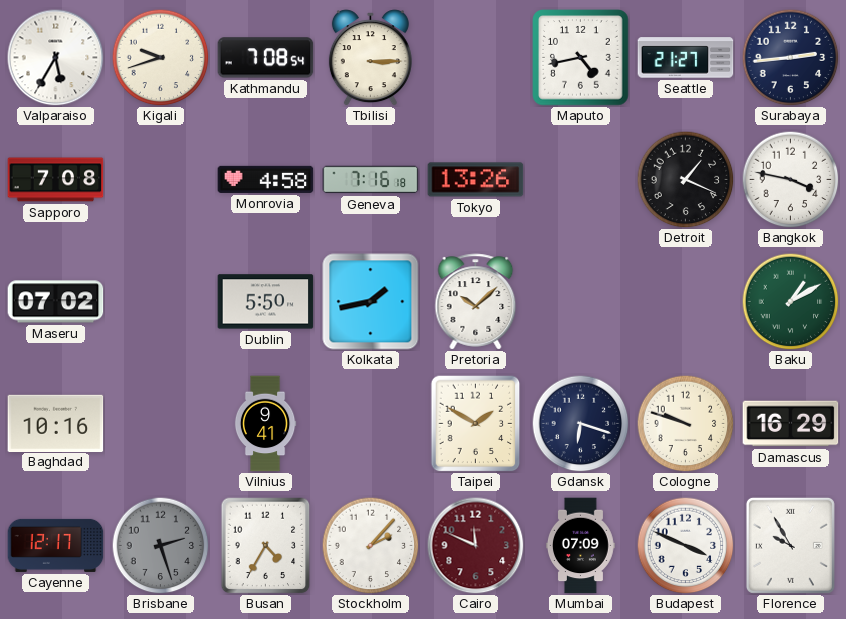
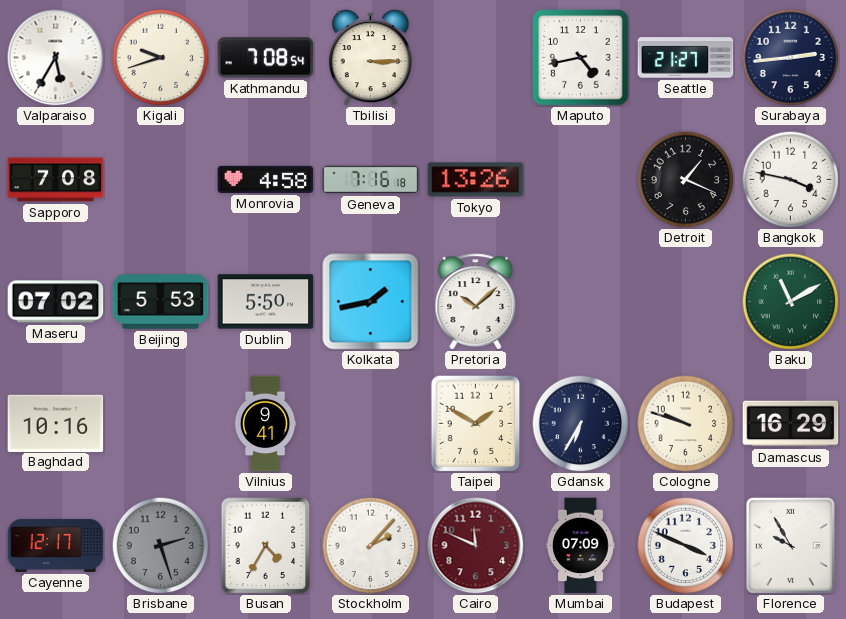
Beijing: none -> 5:53 (161, 302)
Baku: 1:10 -> 11:10 (790, 301)
Gdansk: 6:18 -> 6:35 (580, 423)
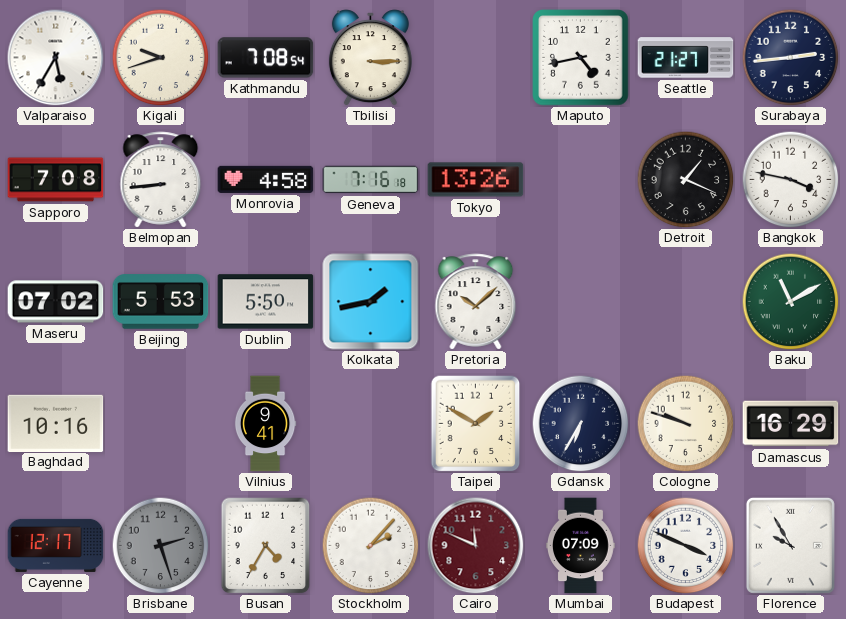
Belmopan: none -> 8:44 (161, 180)
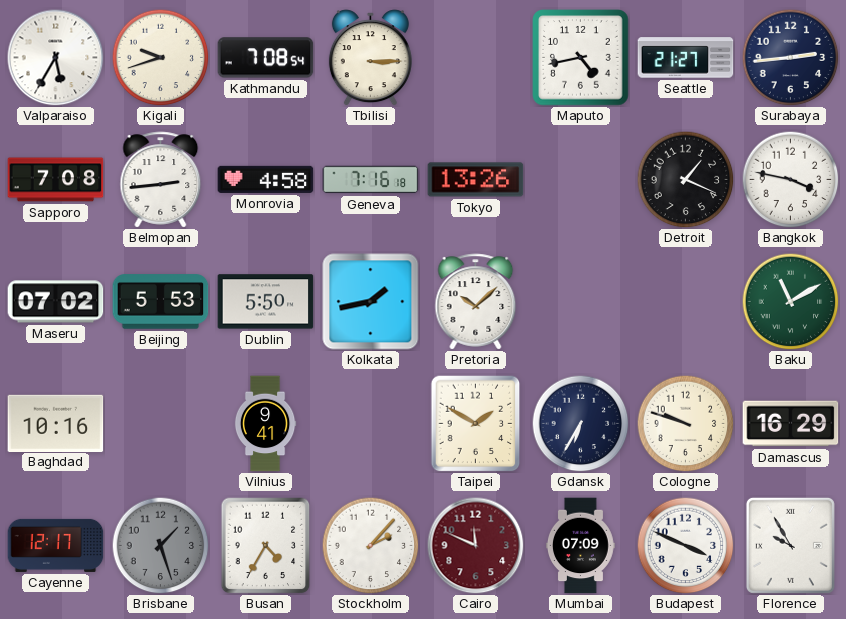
Belmopan: 8:44 -> 2:44 (161, 180)
Brisbane: 2:27 -> 1:27 (160, 545)
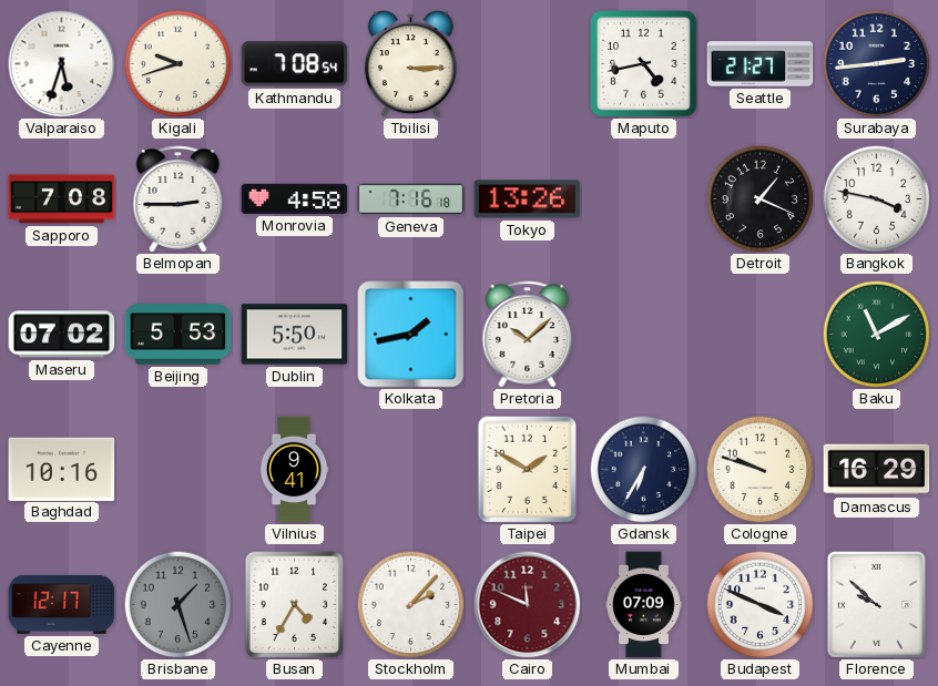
Valparaiso: 5:35 -> 5:33 (62, 64)
Belmopan: 2:44 -> 2:45 (179, 199)
Florence: 9:55 -> 9:52 (876, 604)
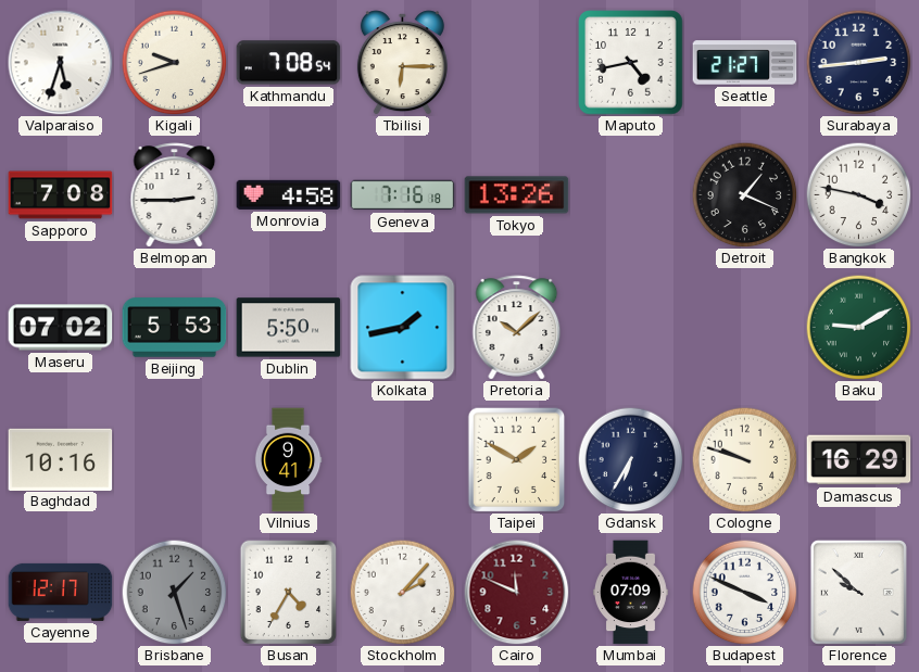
Tbilisi: 3:15 -> 6:15 (402, 63)
Baku: 11:10 -> 9:10 (858, 327)
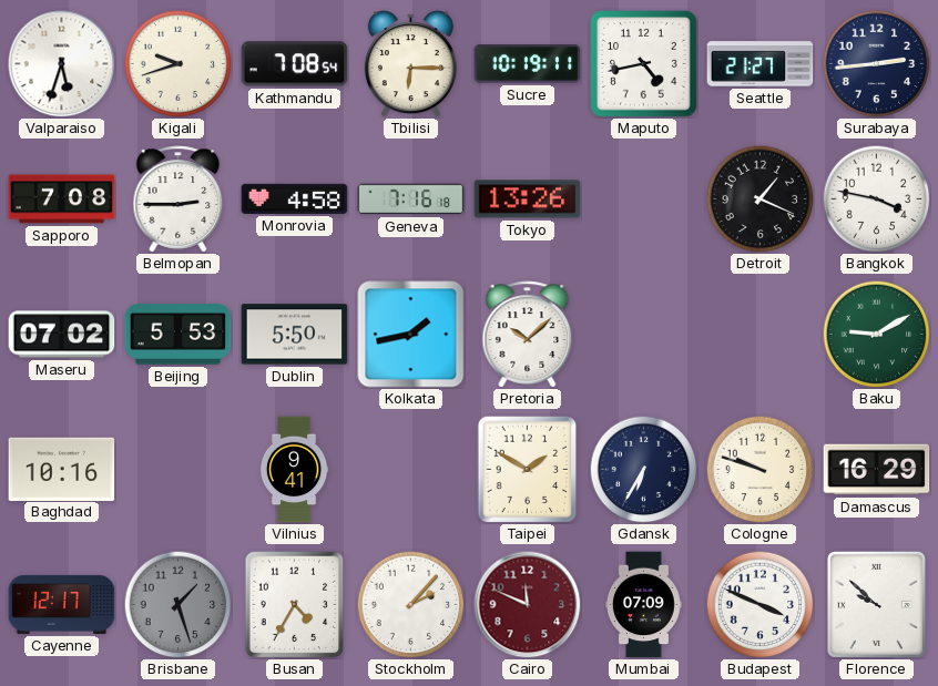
Sucre: none -> 10:19 (528, 64)
